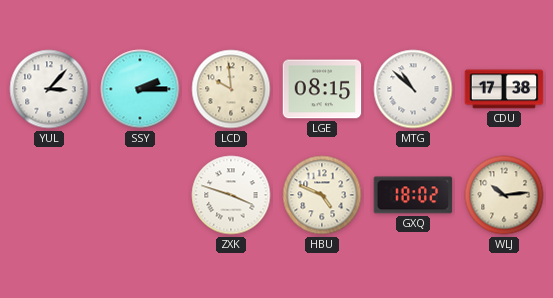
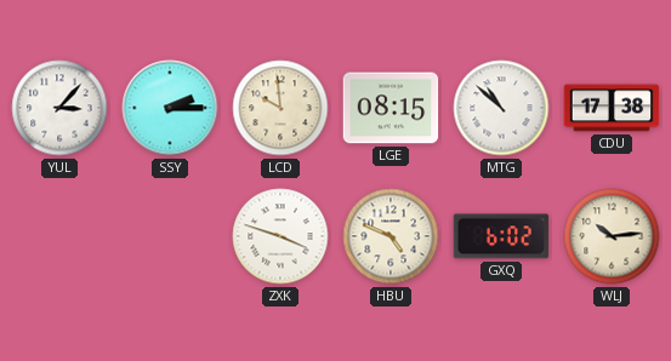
GXQ: 18:02 -> 6:02 (501, 236)
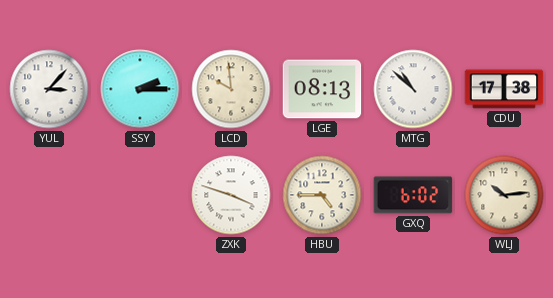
LGE: 08:15 -> 08:13 (322, 89)
HBU: 4:49 -> 4:45 (322, 195)
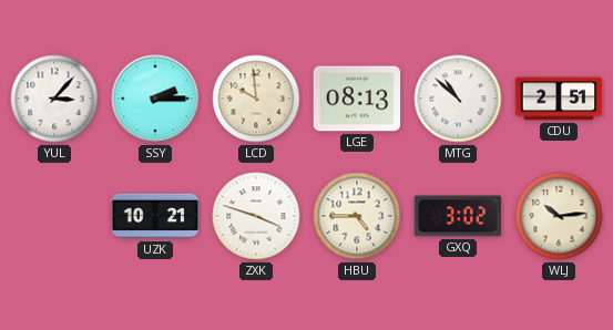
CDU: 17:38 -> 2:51 (559, 99)
UZK: none -> 10:21 (155, 216)
GXQ: 6:02 -> 3:02 (458, 216)
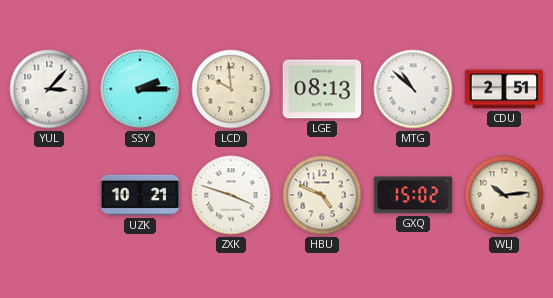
HBU: 4:45 -> 4:49 (322, 195)
GXQ: 3:02 -> 15:02 (413, 195)
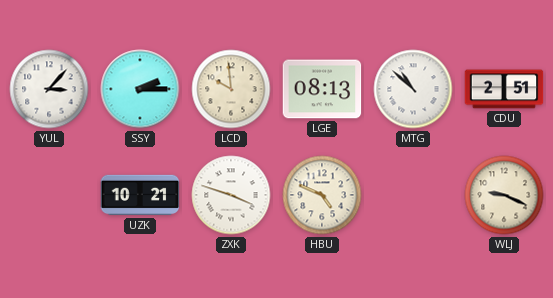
GXQ: 15:02 -> none (413, 195)
WLJ: 10:14 -> 9:19 (504, 195)
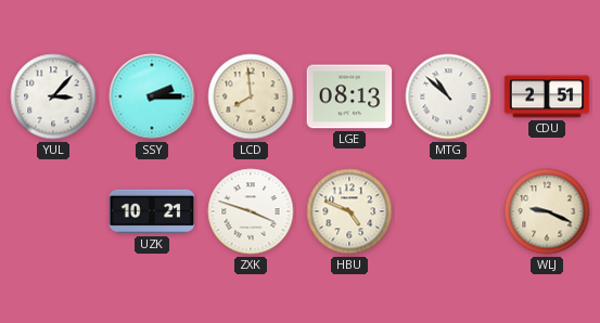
LCD: 9:59 -> 7:59 (251, 96)
